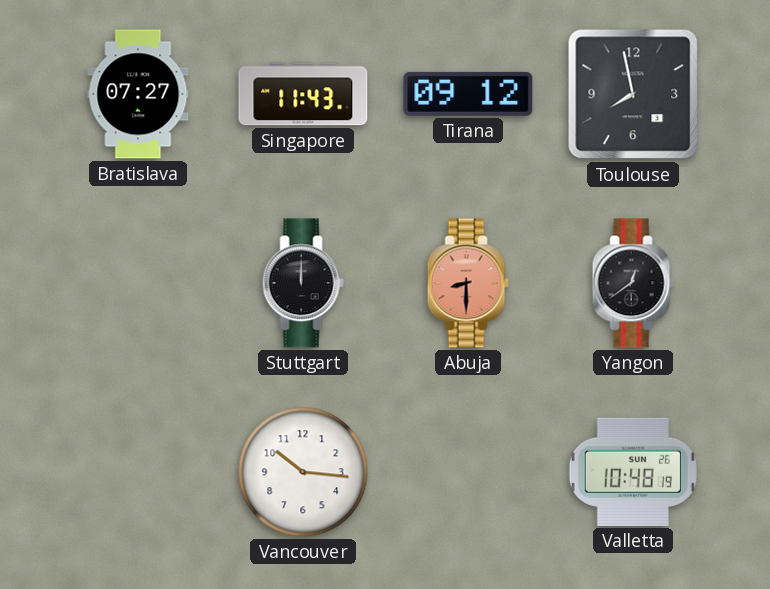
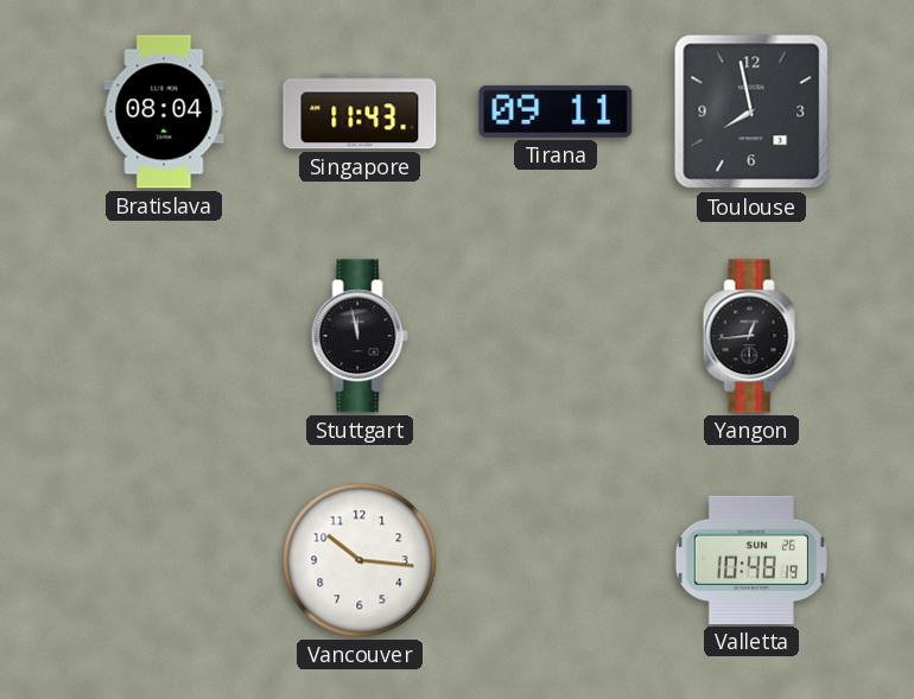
Bratislava: 07:27 -> 08:04 (164, 112)
Tirana: 09:12 -> 09:11 (556, 112)
Stuttgart: 12:00 -> 11:58 (360, 336)
Abuja: 8:30 -> none (468, 283)
Yangon: 12:39 -> 12:44 (751, 336)
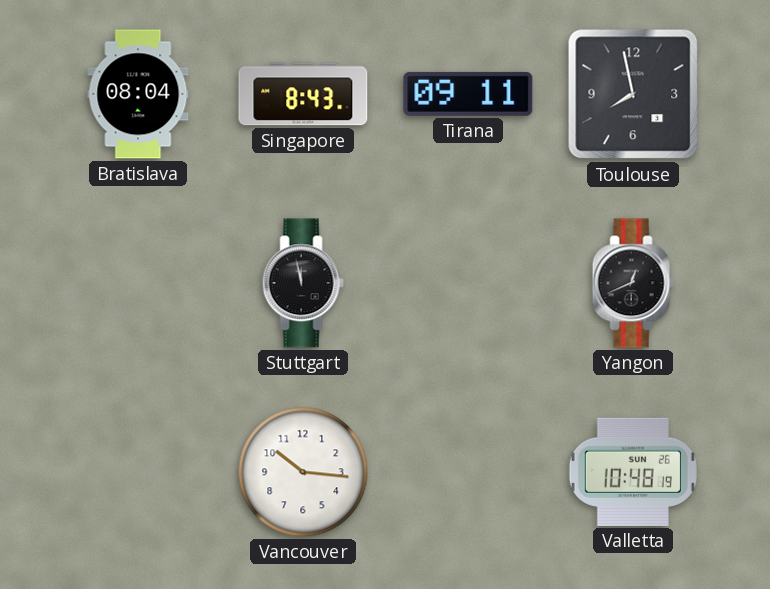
Singapore: 11:43 -> 8:43 (303, 94)
Yangon: 12:44 -> 12:41 (633, 283)
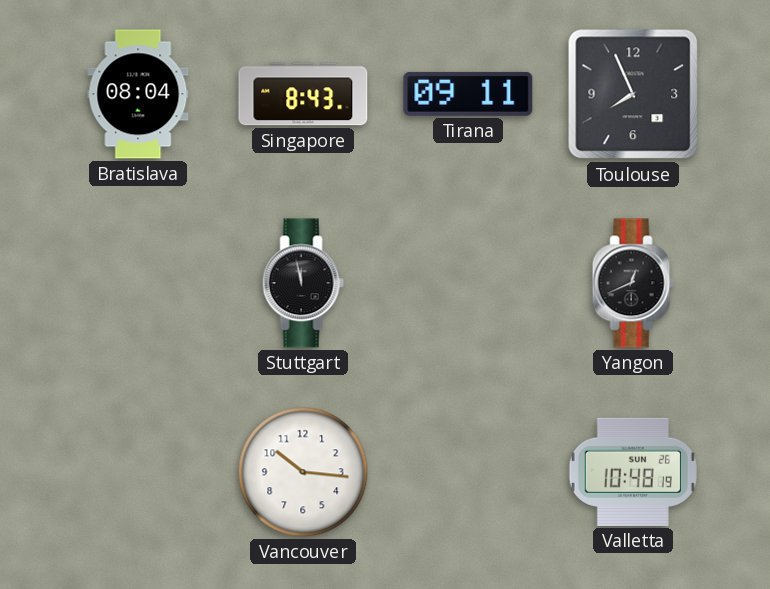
Toulouse: 7:58 -> 7:56 (633, 94)
